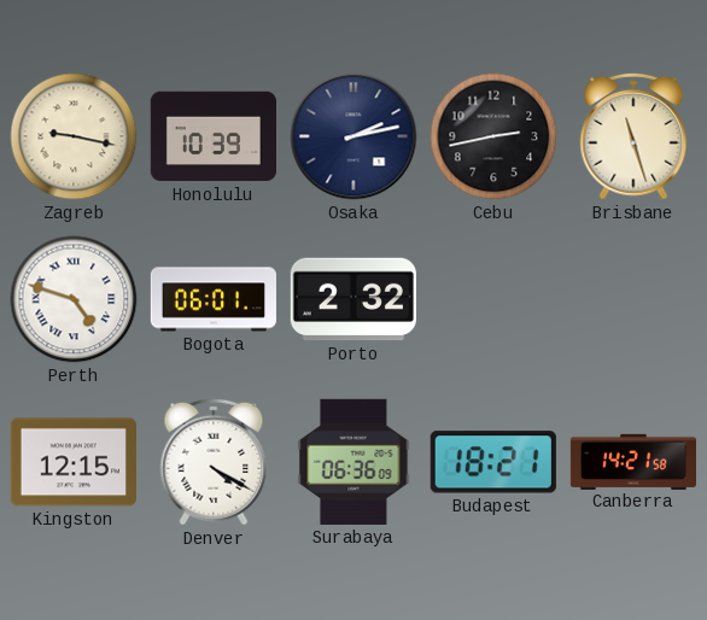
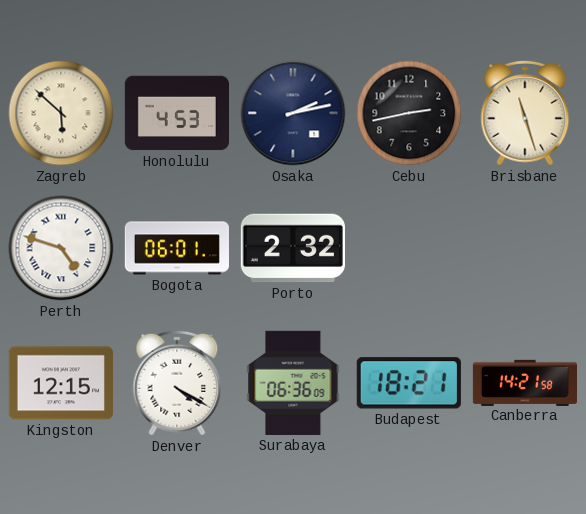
Zagreb: 9:17 -> 5:52 (61, 113)
Honolulu: 10:39 -> 4:53 (176, 113)
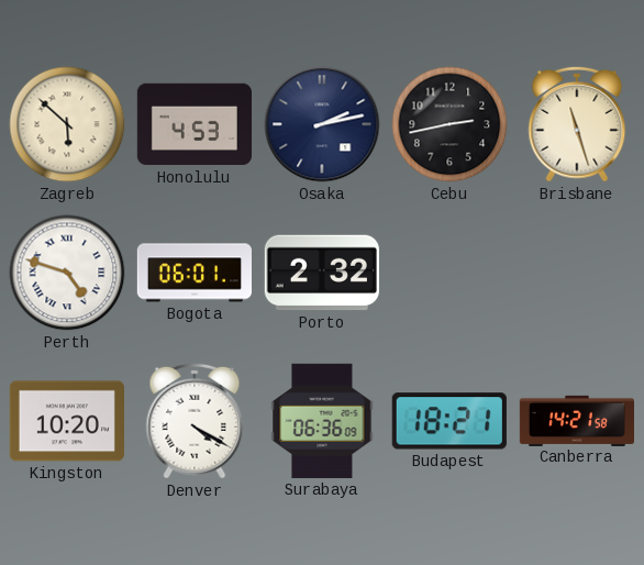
Kingston: 12:15 -> 10:20 (67, 421)
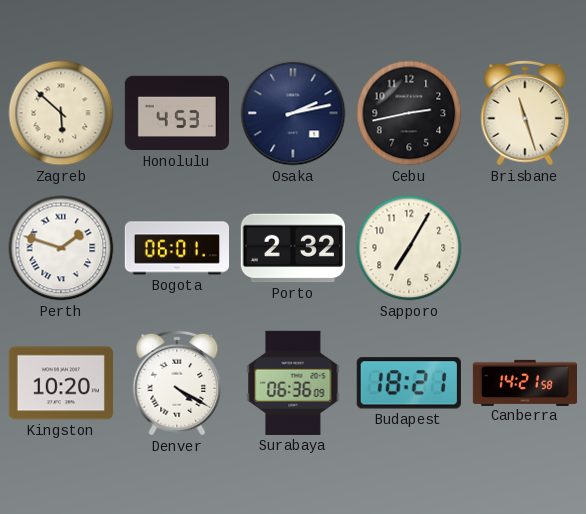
Perth: 4:48 -> 1:48 (61, 248)
Sapporo: none -> 7:05 (409, 248)
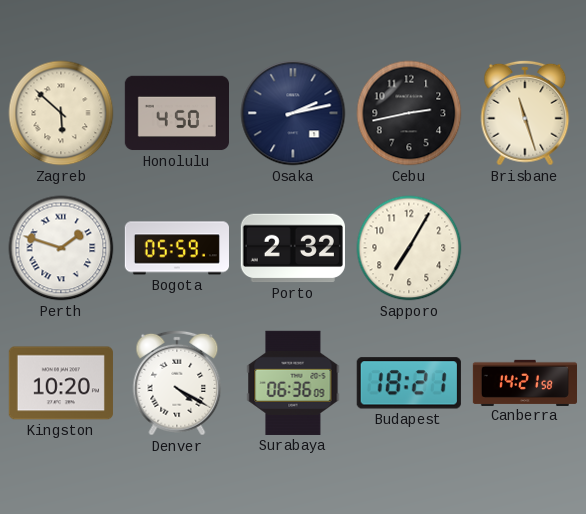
Honolulu: 4:53 -> 4:50 (176, 113)
Bogota: 06:01 -> 05:59 (176, 248)
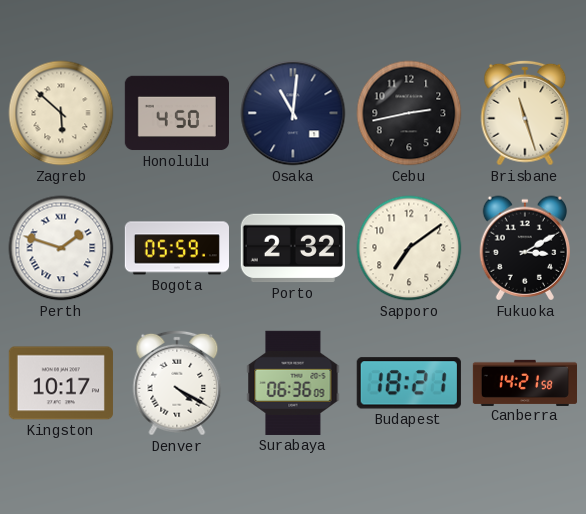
Osaka: 2:13 -> 11:01 (293, 113)
Sapporo: 7:05 -> 7:09 (409, 248)
Fukuoka: none -> 3:10 (524, 248)
Kingston: 10:20 -> 10:17 (61, 383)
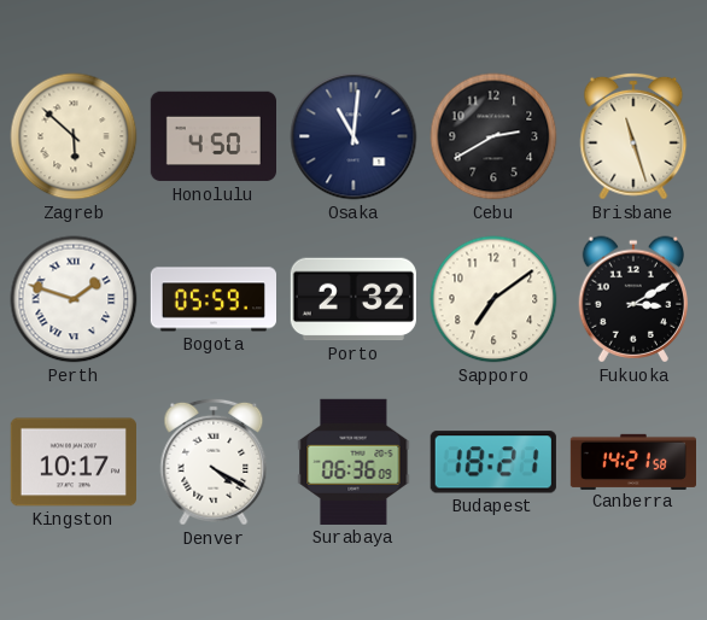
Cebu: 2:43 -> 2:40 (493, 136)
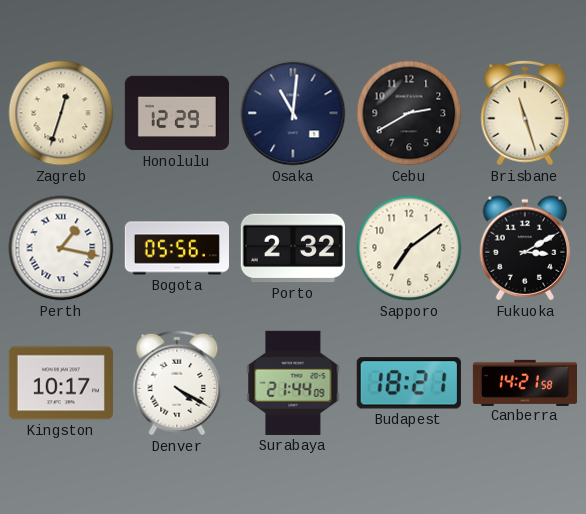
Zagreb: 5:52 -> 12:33 (61, 113)
Honolulu: 4:50 -> 12:29 (176, 113)
Perth: 1:48 -> 1:17 (61, 248)
Bogota: 05:59 -> 05:56 (176, 248)
Surabaya: 06:36 -> 21:44 (293, 383)
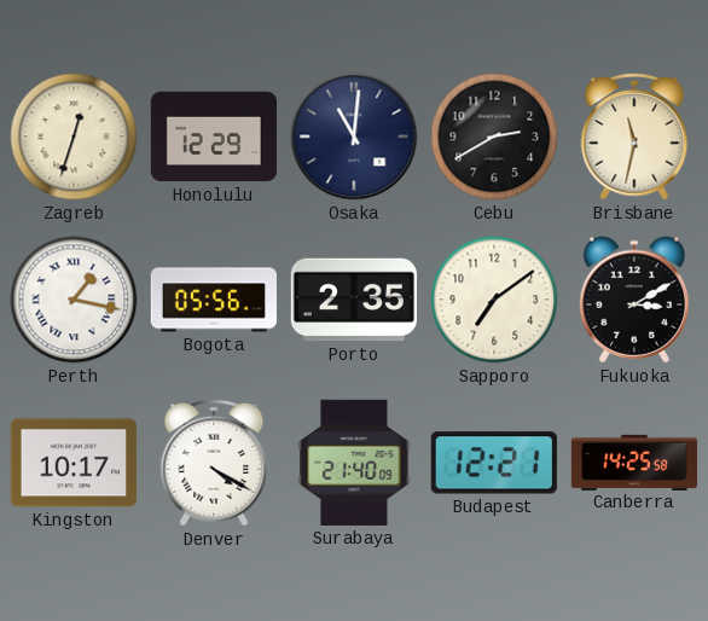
Brisbane: 11:27 -> 11:32 (634, 137)
Porto: 2:32 -> 2:35 (354, 300)
Surabaya: 21:44 -> 21:40 (354, 463)
Budapest: 18:21 -> 12:21 (494, 463)
Canberra: 14:21 -> 14:25 (633, 462)
